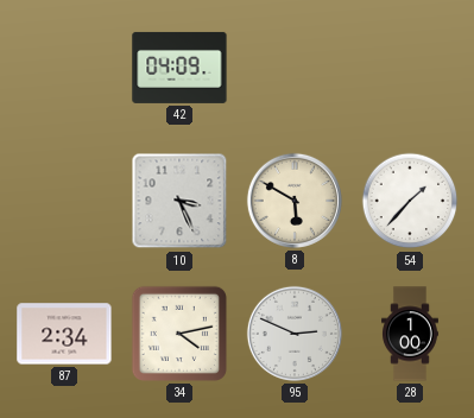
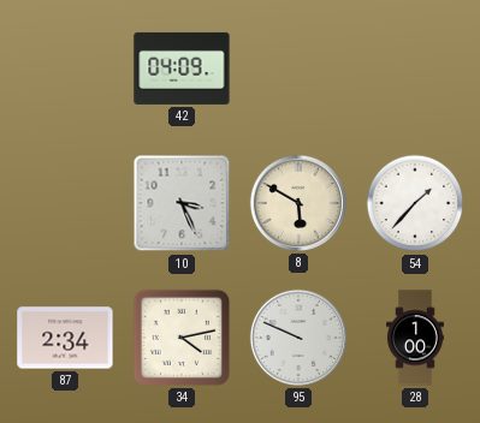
95: 2:49 -> 9:49 (298, 338)
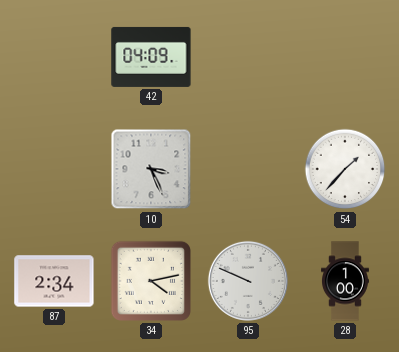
8: 5:50 -> none (298, 203)
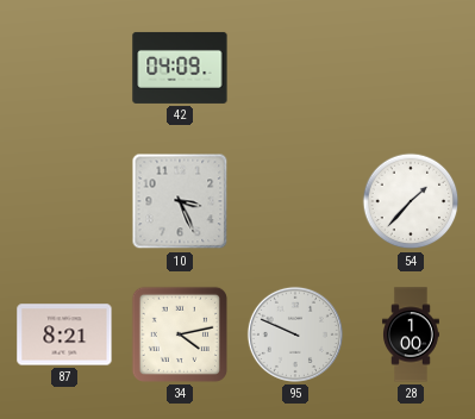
87: 2:34 -> 8:21 (64, 334)
